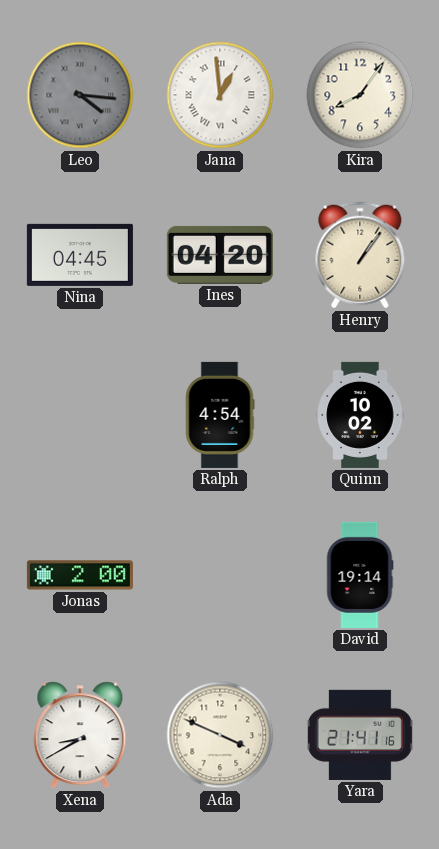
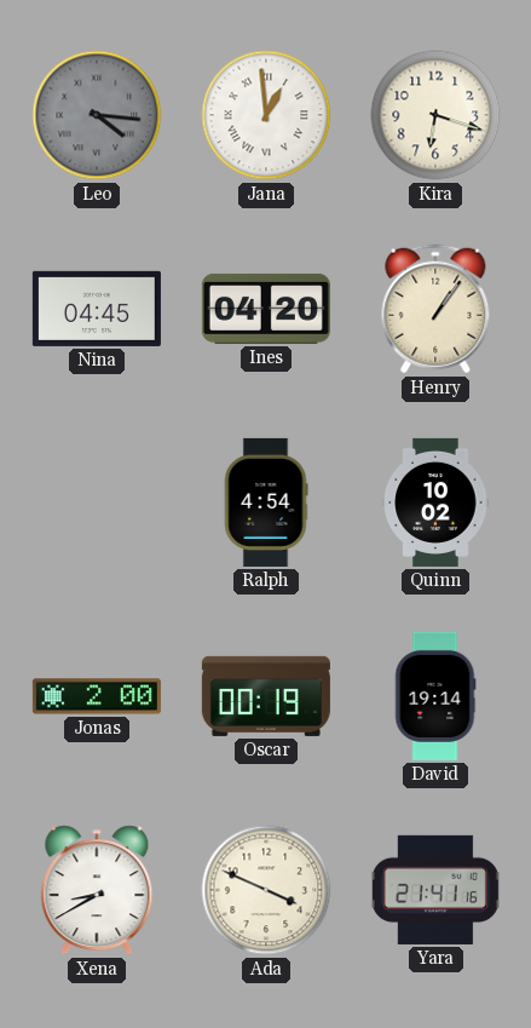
Kira: 8:06 -> 6:18 (435, 115)
Oscar: none -> 00:19 (266, 696)
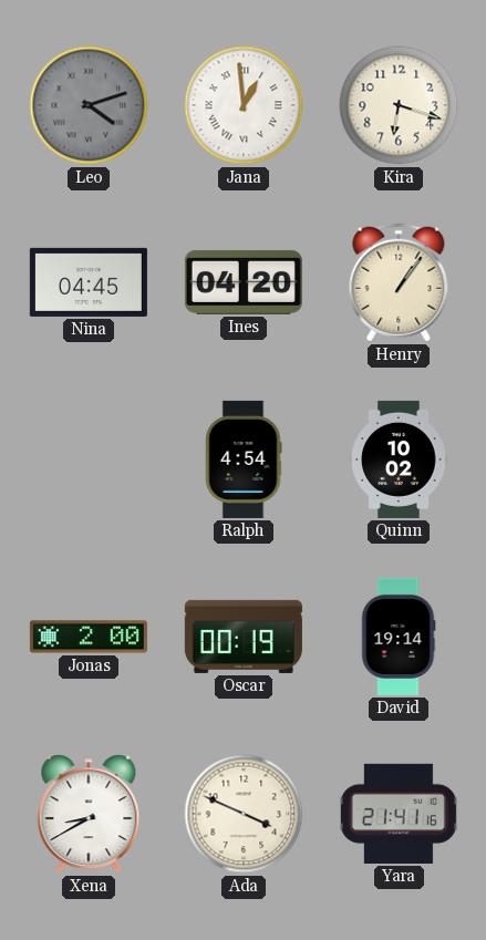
Leo: 4:16 -> 4:12 (89, 105)
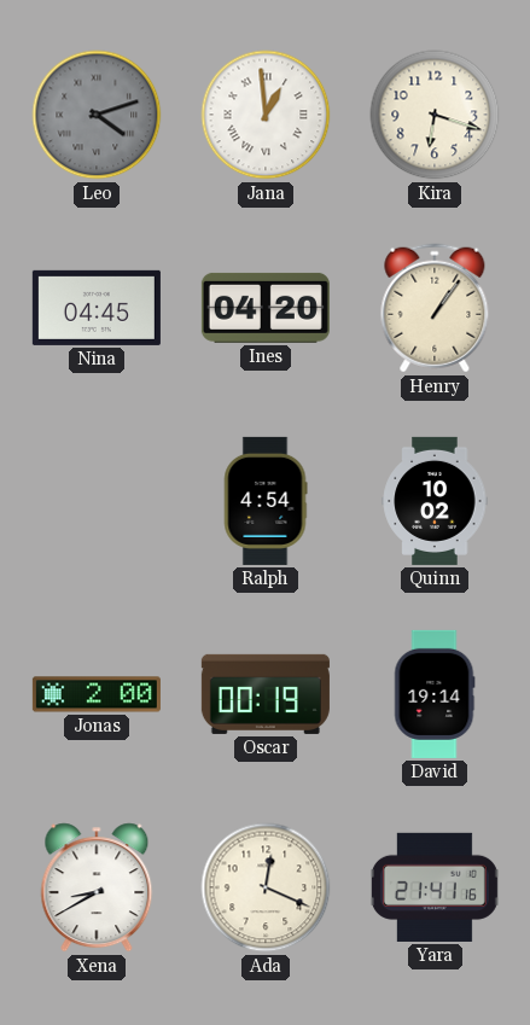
Ada: 3:49 -> 12:19 (266, 887)
